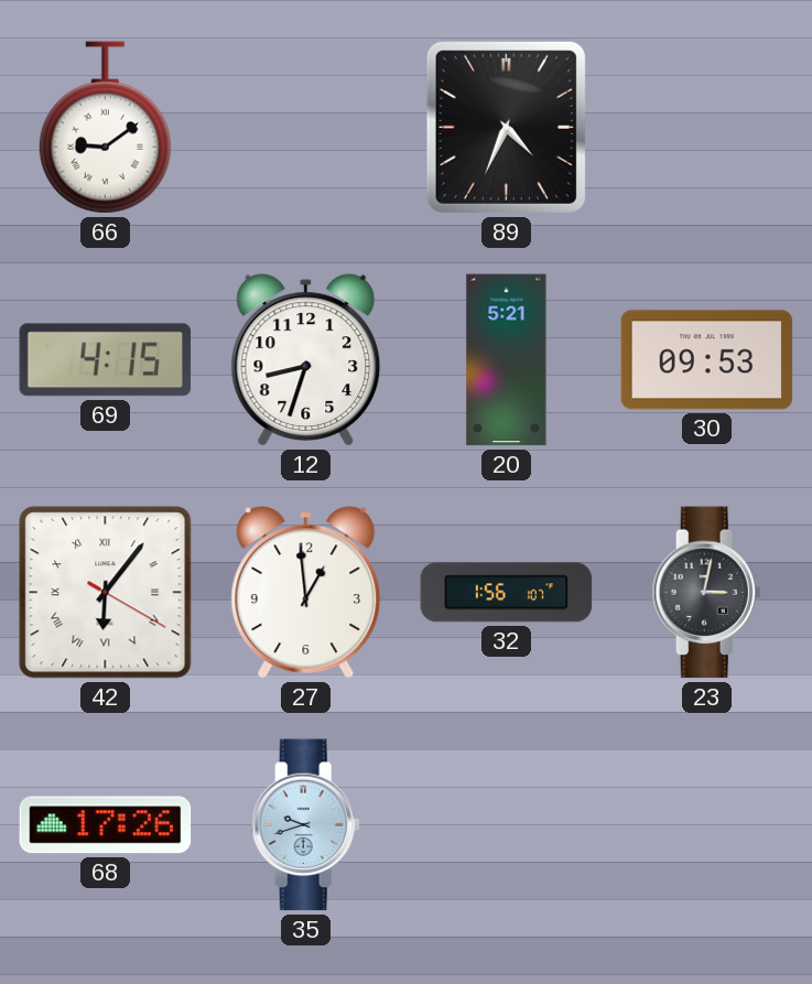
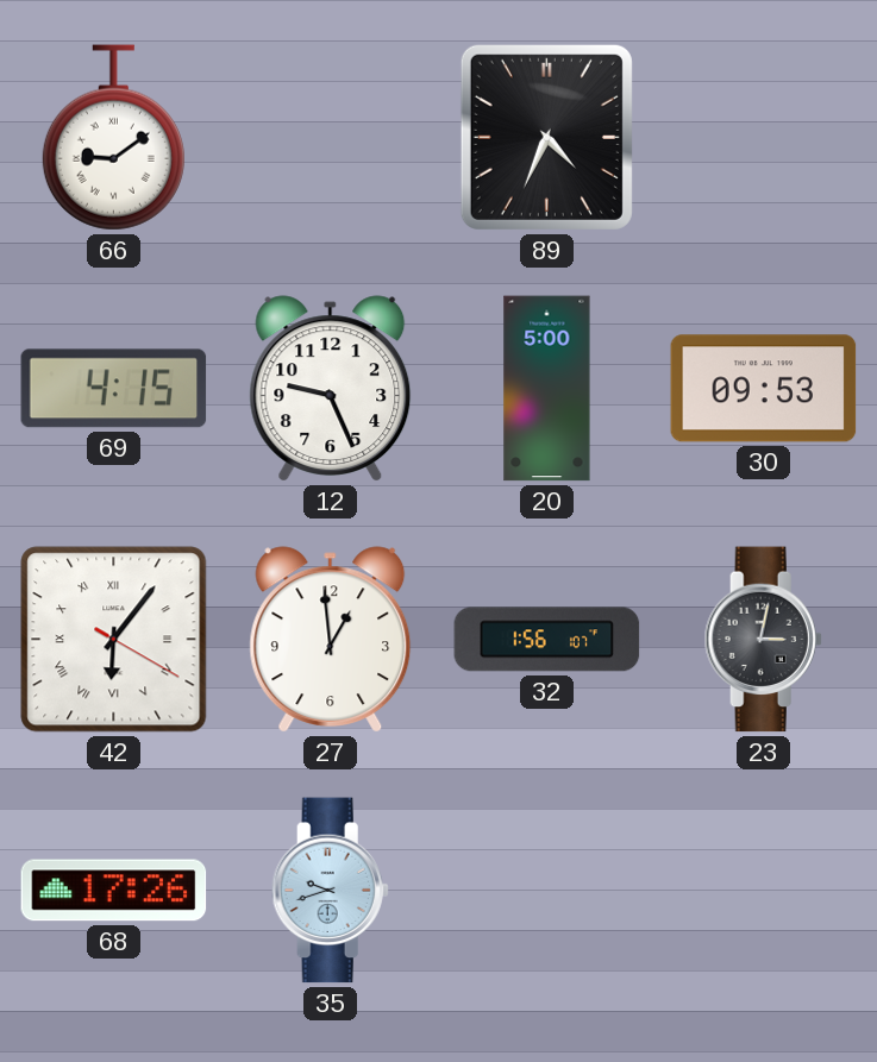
12: 8:33 -> 9:26 (331, 389)
20: 5:21 -> 5:00 (547, 389)
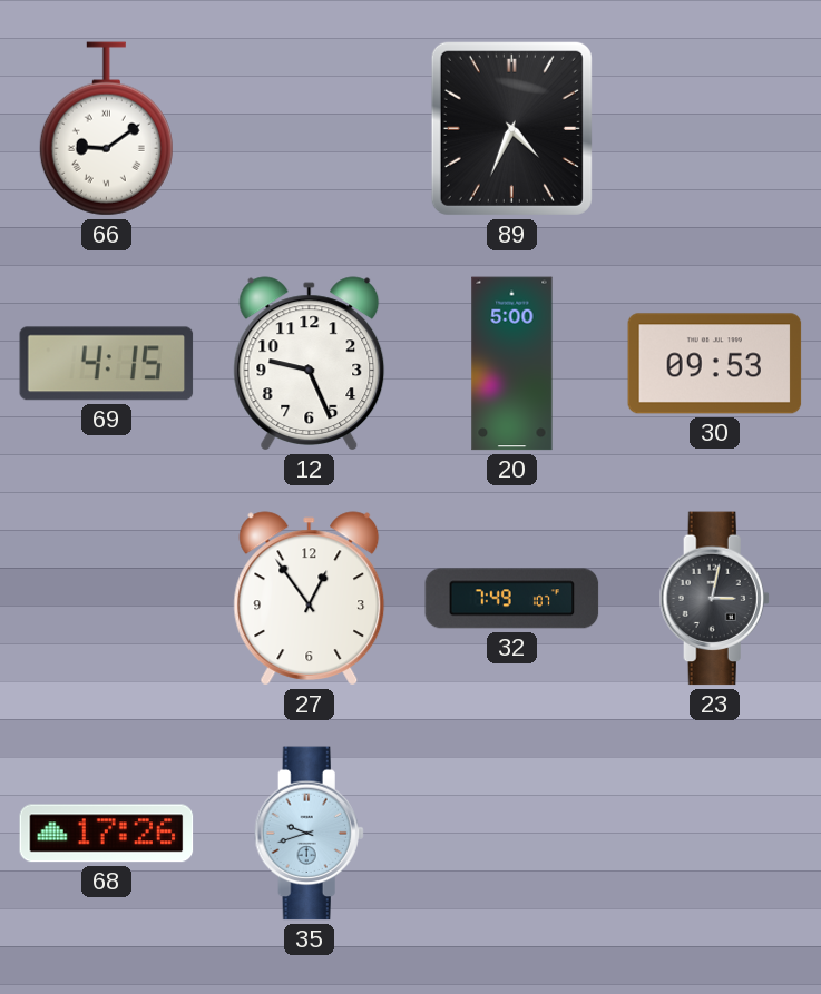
42: 6:06 -> none (114, 640)
27: 12:59 -> 12:54 (310, 599)
32: 1:56 -> 7:49 (512, 599)
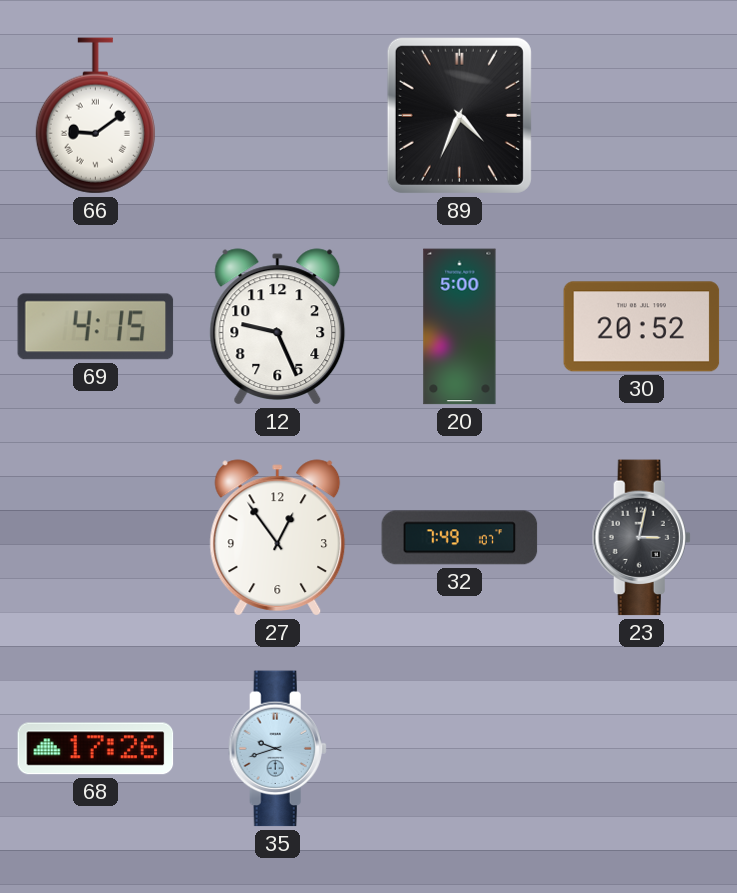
30: 09:53 -> 20:52 (642, 327)
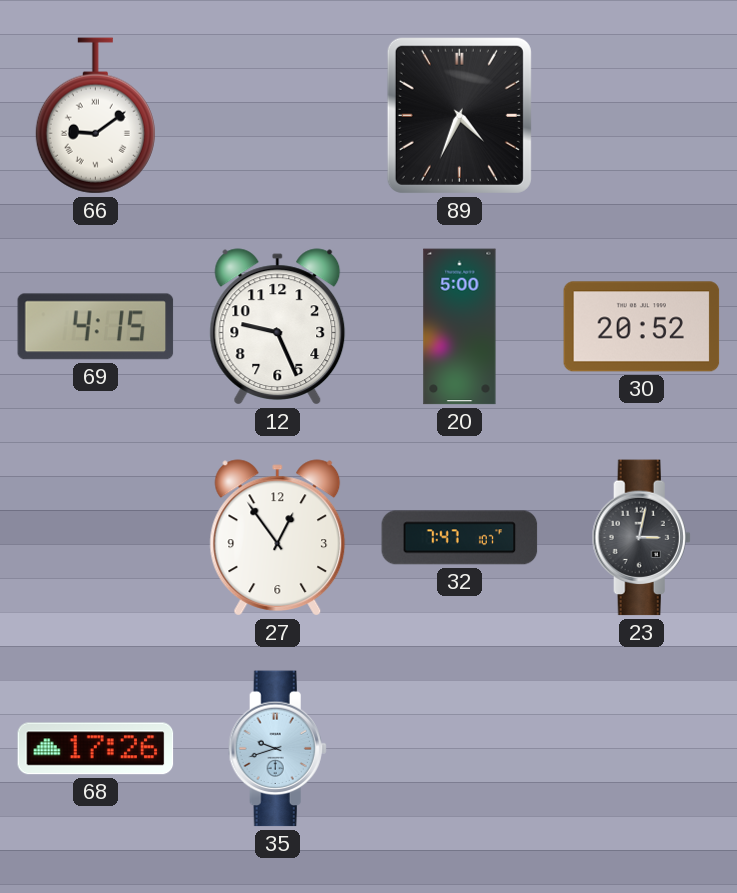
32: 7:49 -> 7:47 (460, 538)
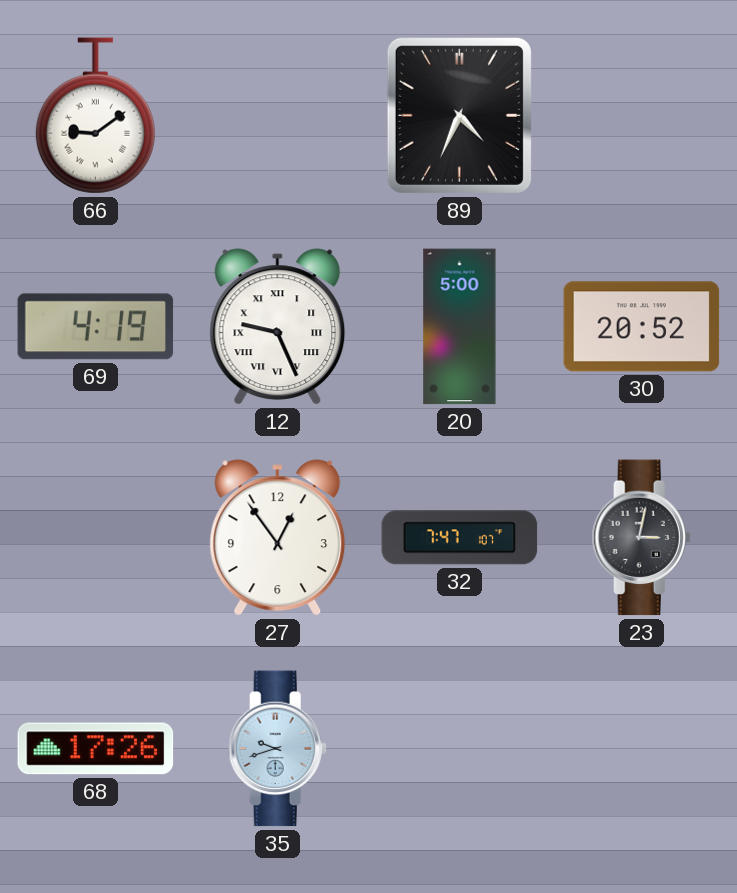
69: 4:15 -> 4:19 (96, 327)
12 numerals: Arabic -> Roman (278, 327)
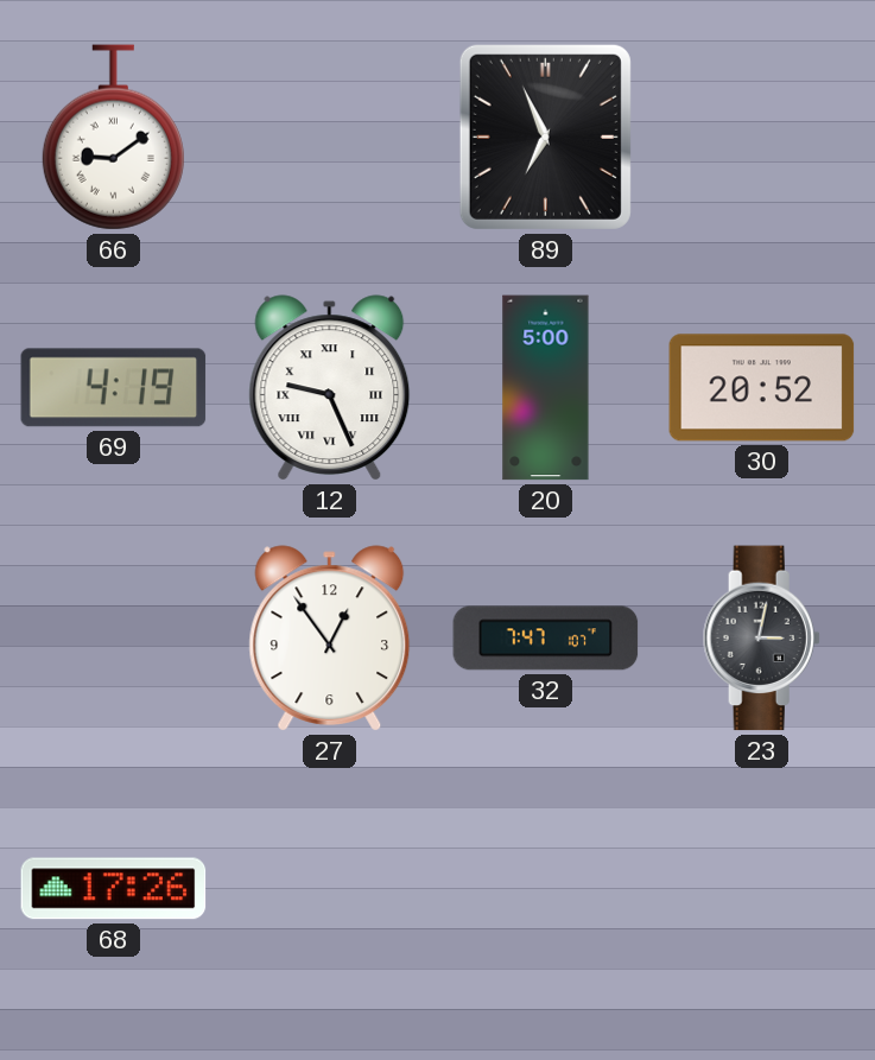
89: 4:34 -> 6:56 (545, 137)
35: 9:42 -> none (277, 749)
